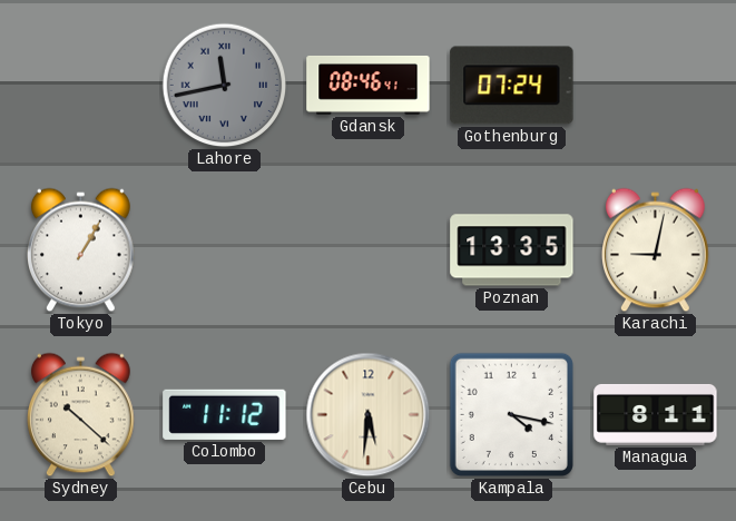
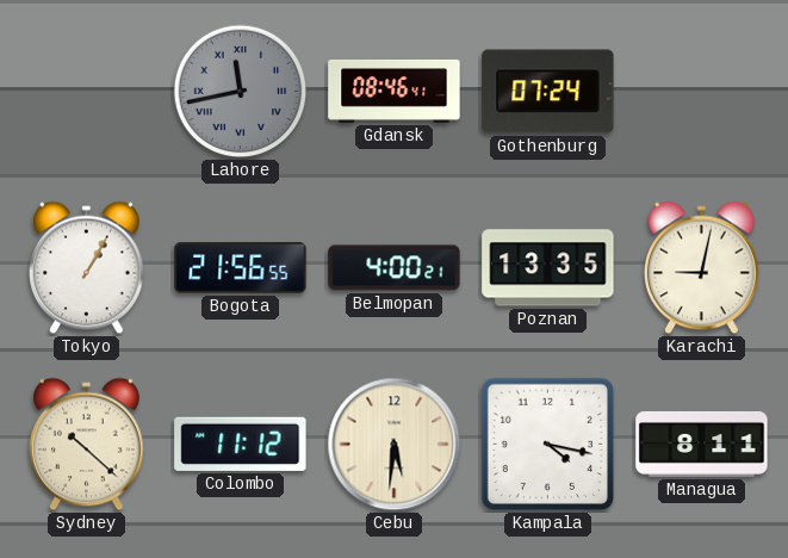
Bogota: none -> 21:56 (241, 268)
Belmopan: none -> 4:00 (395, 268)
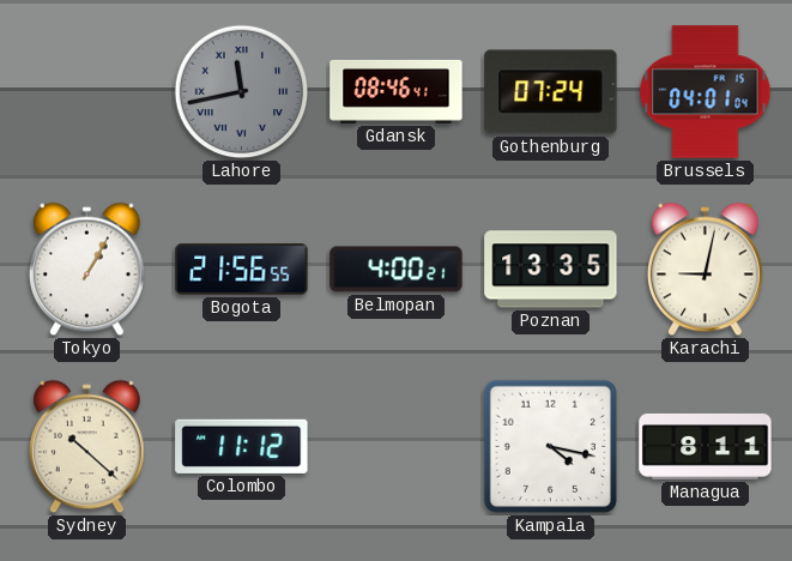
Brussels: none -> 04:01 (706, 92)
Cebu: 5:31 -> none (395, 445)
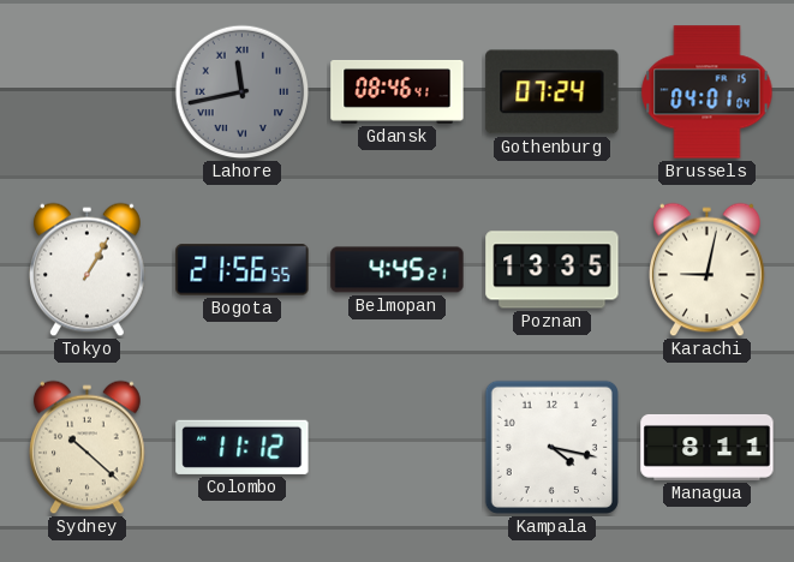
Belmopan: 4:00 -> 4:45 (398, 270)
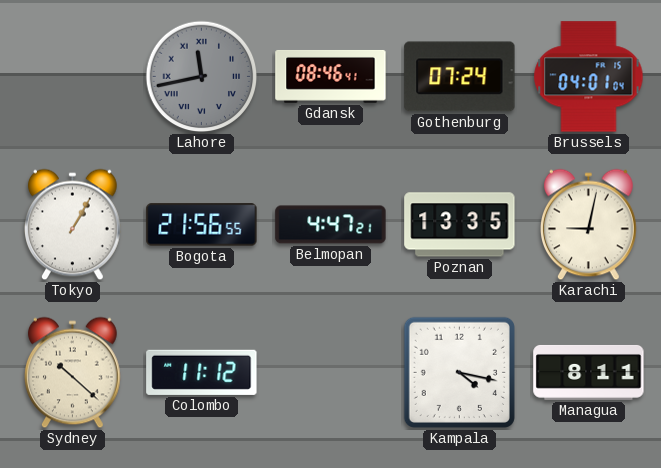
Belmopan: 4:45 -> 4:47 (331, 225)
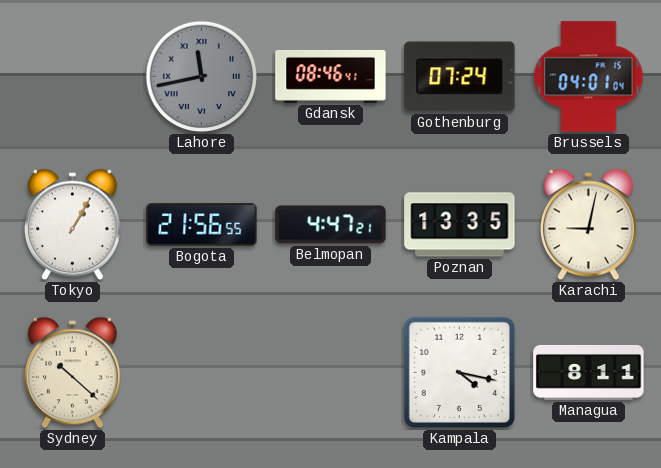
Colombo: 11:12 -> none (202, 372)
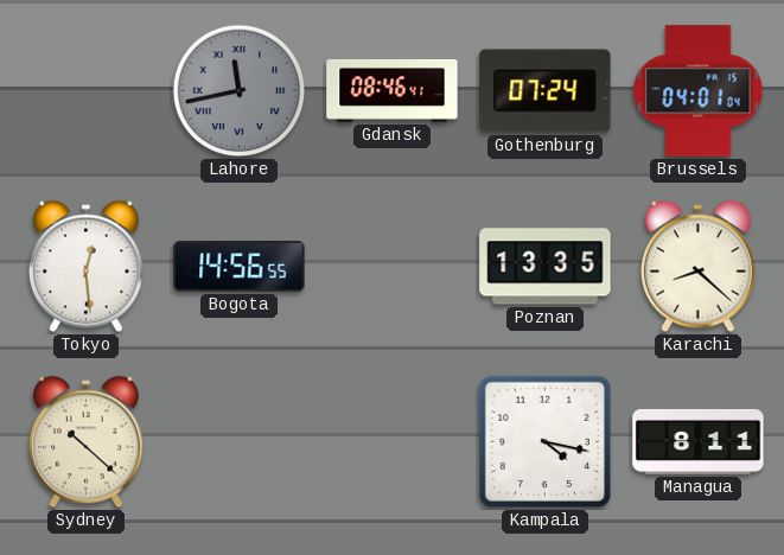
Tokyo: 1:05 -> 12:29 (87, 267)
Bogota: 21:56 -> 14:56 (240, 267)
Belmopan: 4:47 -> none (331, 225)
Karachi: 9:02 -> 8:22 (699, 267)
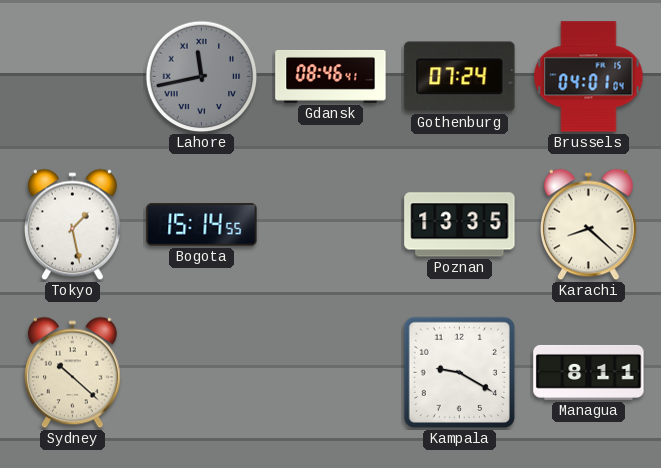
Tokyo: 12:29 -> 1:28 (73, 225)
Bogota: 14:56 -> 15:14 (202, 225)
Kampala: 4:17 -> 9:20 (459, 372)
